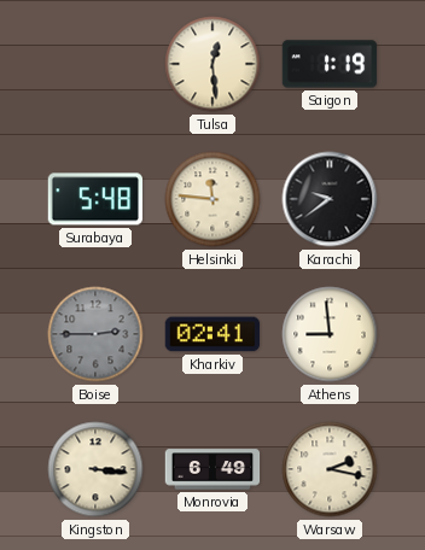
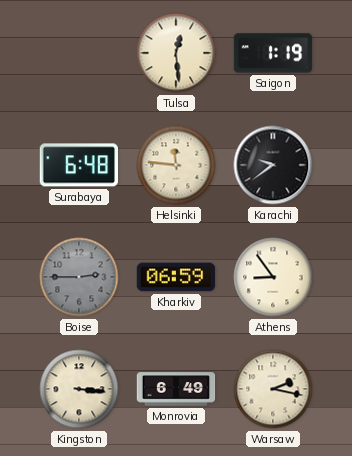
Surabaya: 5:48 -> 6:48 (78, 165)
Kharkiv: 02:41 -> 06:59 (176, 277)
Athens: 8:59 -> 8:54 (273, 277)
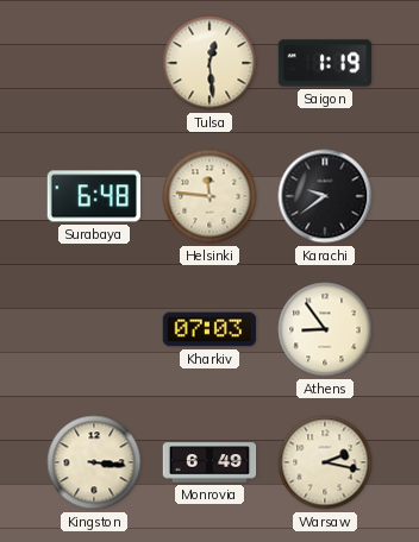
Boise: 2:45 -> none (79, 277)
Kharkiv: 06:59 -> 07:03 (209, 329)
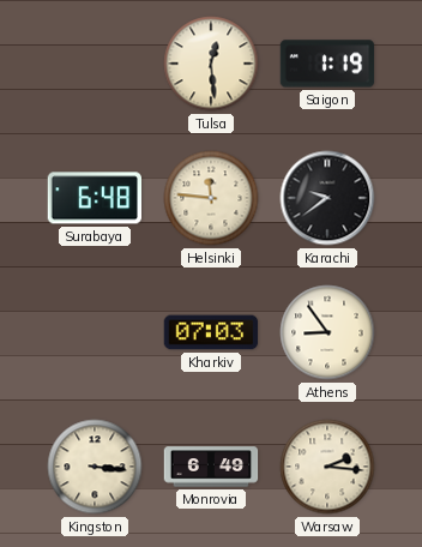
Warsaw: 2:17 -> 2:16 (327, 467)
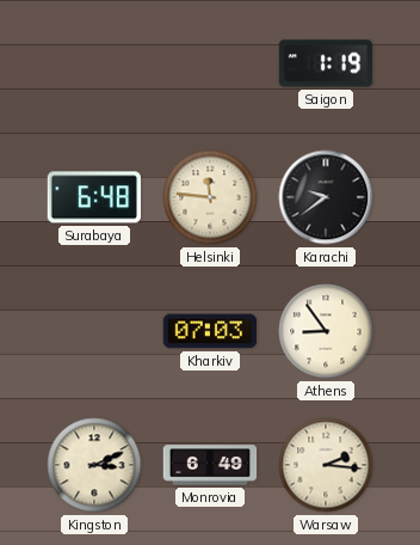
Tulsa: 12:29 -> none (211, 64)
Kingston: 3:16 -> 3:11 (94, 465)
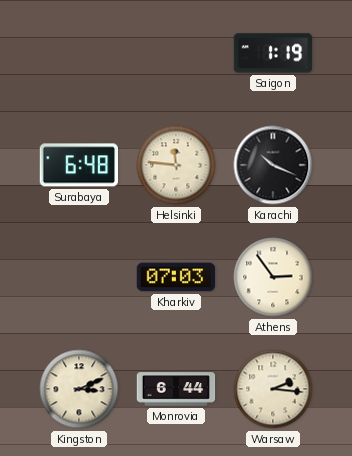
Karachi: 9:39 -> 10:19 (273, 165)
Athens: 8:54 -> 2:54 (273, 277)
Monrovia: 6:49 -> 6:44 (176, 389)
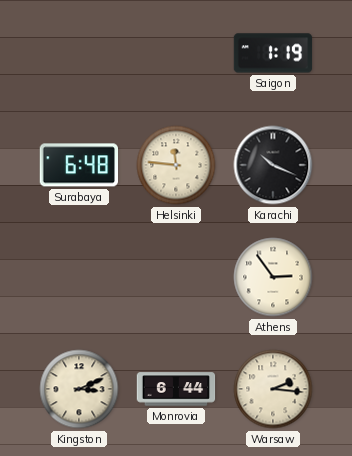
Kharkiv: 07:03 -> none (176, 277)
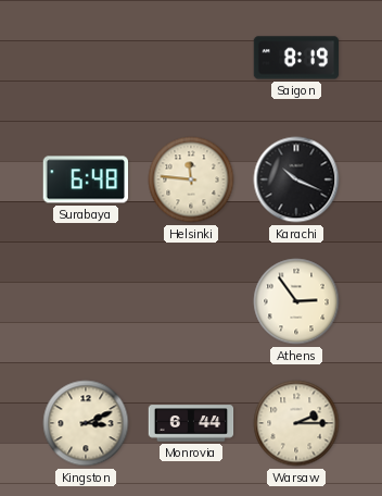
Saigon: 1:19 -> 8:19 (296, 58)
Warsaw: 2:16 -> 2:15 (296, 423)
